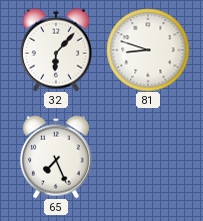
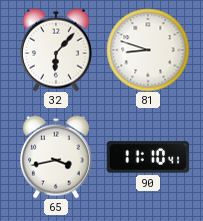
65: 7:26 -> 3:43 (56, 157)
90: none -> 11:10 (148, 157)
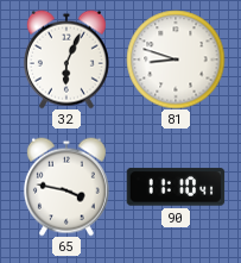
32: 6:07 -> 6:04 (66, 60)
65: 3:43 -> 3:47 (66, 187)
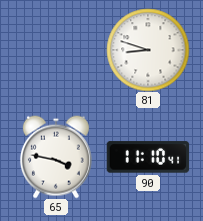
32: 6:04 -> none (66, 60)
